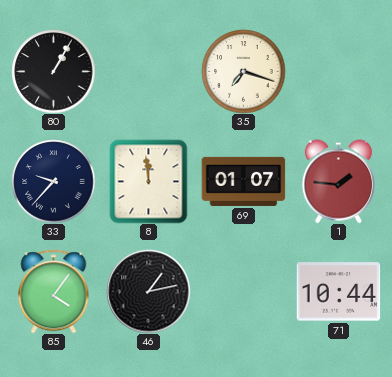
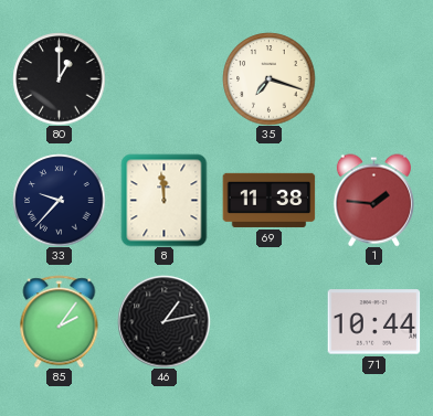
80: 1:05 -> 1:00 (59, 78)
69: 01:07 -> 11:38 (268, 200)
85: 4:06 -> 2:06 (60, 321)
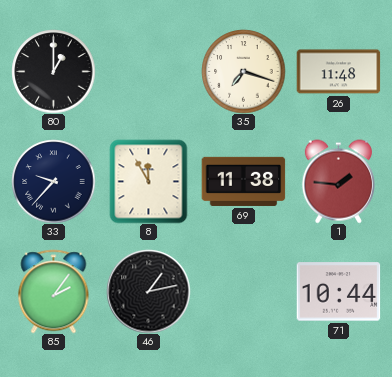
26: none -> 11:48 (338, 72)
8: 11:59 -> 11:55 (149, 181)
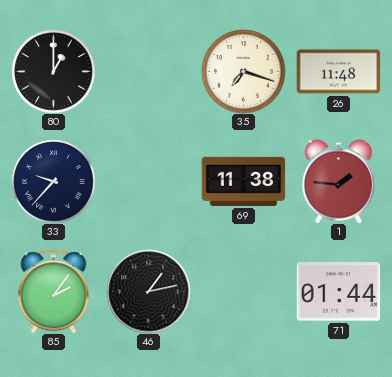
8: 11:55 -> none (149, 181)
71: 10:44 -> 01:44 (338, 292)
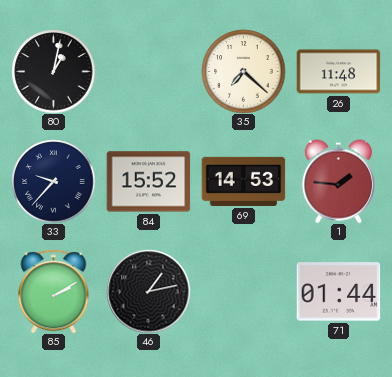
80: 1:00 -> 1:02 (53, 71)
35: 7:18 -> 7:22 (243, 71)
84: none -> 15:52 (148, 182)
69: 11:38 -> 14:53 (243, 181)
85: 2:06 -> 2:10 (54, 291)
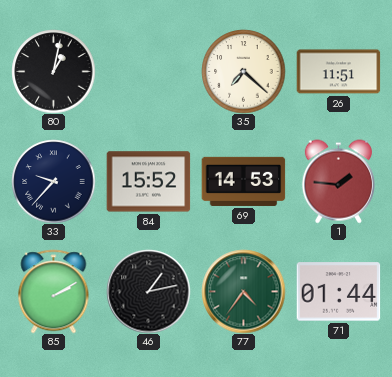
26: 11:48 -> 11:51 (338, 72)
77: none -> 4:36 (243, 291)
